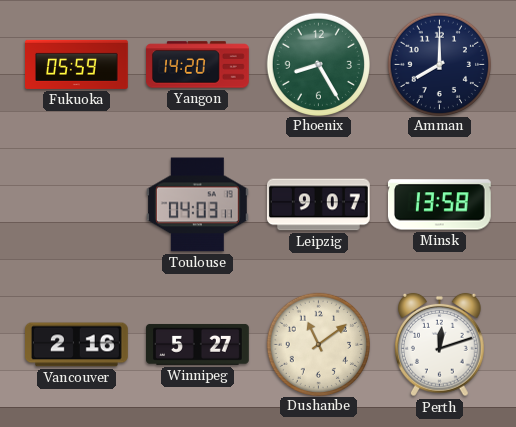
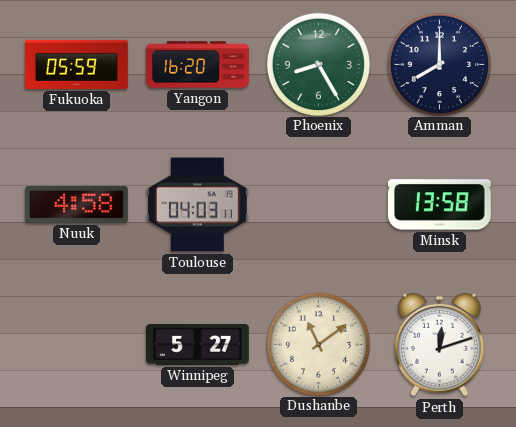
Yangon: 14:20 -> 16:20 (198, 65)
Nuuk: none -> 4:58 (76, 204)
Leipzig: 9:07 -> none (319, 205)
Vancouver: 2:16 -> none (77, 345)
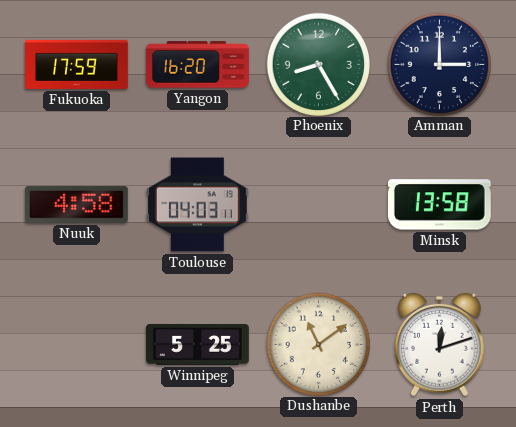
Fukuoka: 05:59 -> 17:59 (77, 64)
Amman: 8:00 -> 3:00 (439, 64)
Winnipeg: 5:27 -> 5:25 (198, 344)
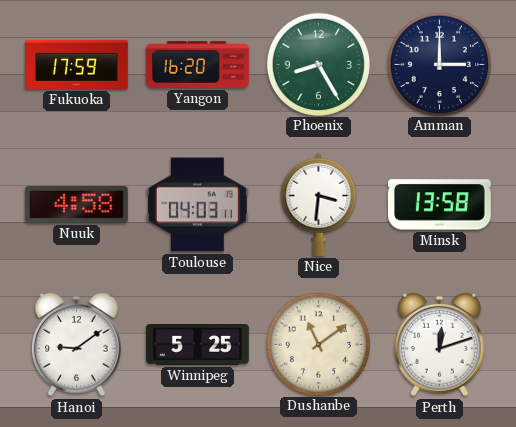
Nice: none -> 3:31 (319, 204)
Hanoi: none -> 9:09 (77, 345)
